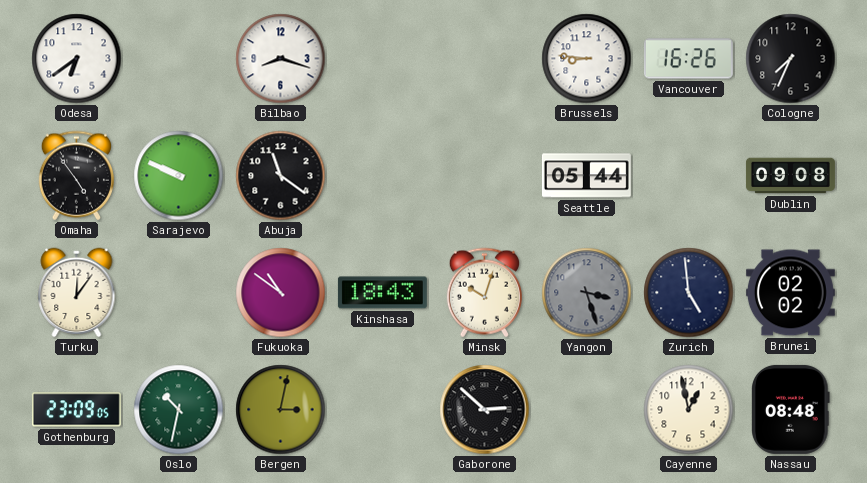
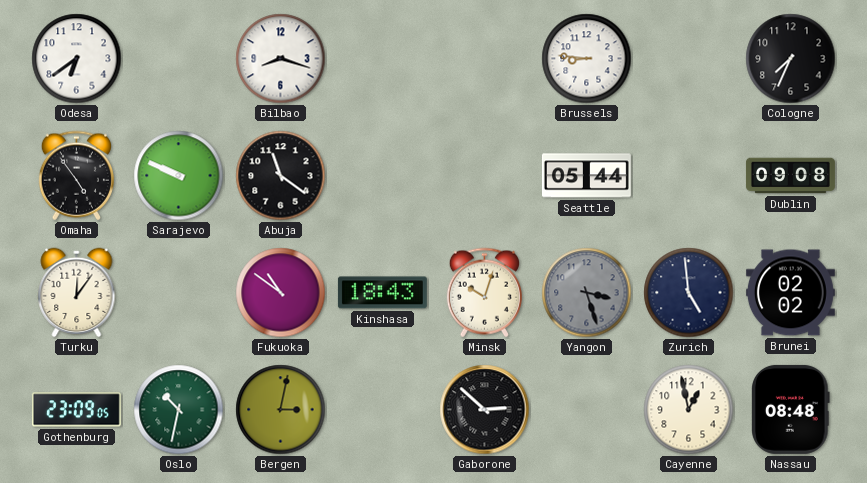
Vancouver: 16:26 -> none (688, 59)
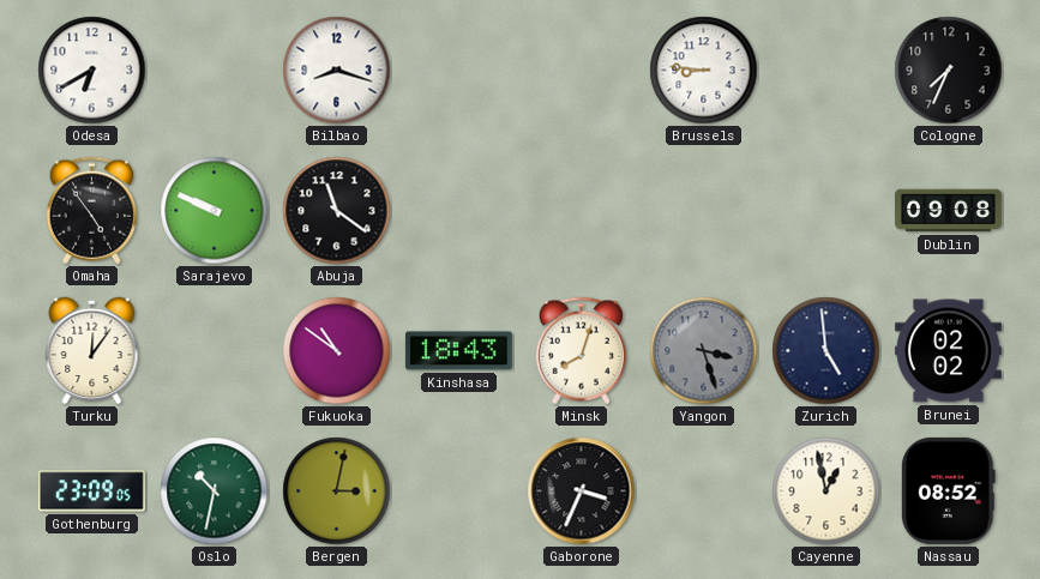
Odesa: 6:39 -> 6:40 (92, 71)
Seattle: 05:44 -> none (586, 176)
Minsk: 10:03 -> 8:03 (581, 351)
Gaborone: 2:52 -> 3:34 (582, 491)
Nassau: 08:48 -> 08:52 (949, 490)
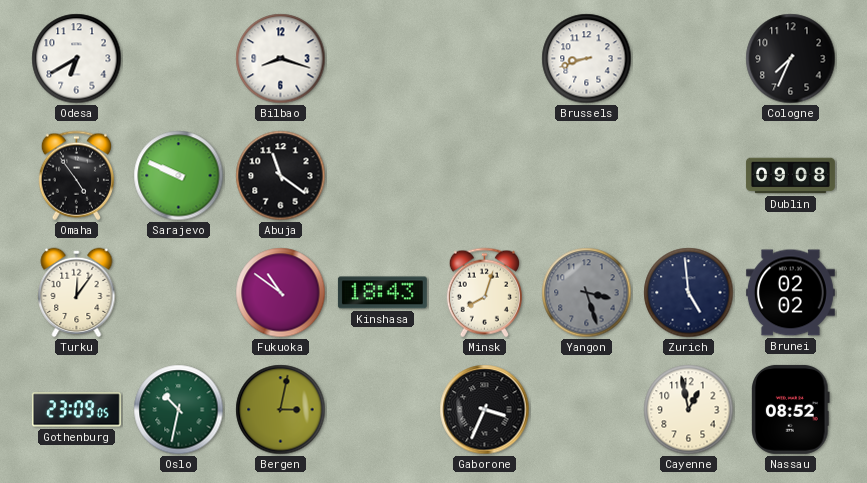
Brussels: 8:46 -> 8:42 (587, 59)
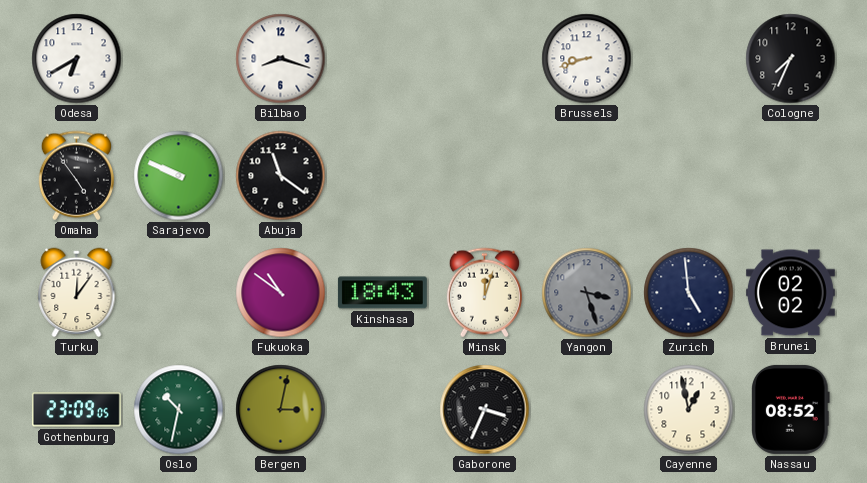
Dublin: 09:08 -> none (790, 176)
Minsk: 8:03 -> 12:03 (484, 293)
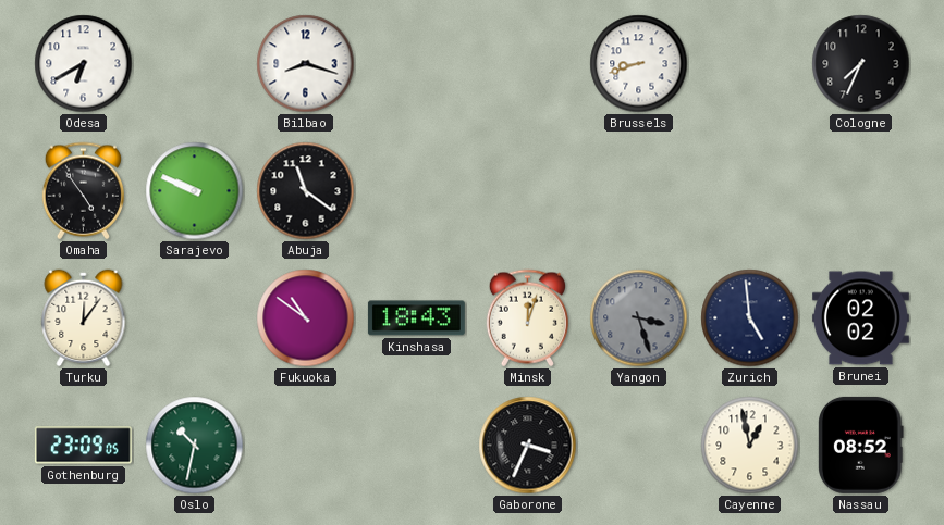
Bergen: 3:02 -> none (281, 410)
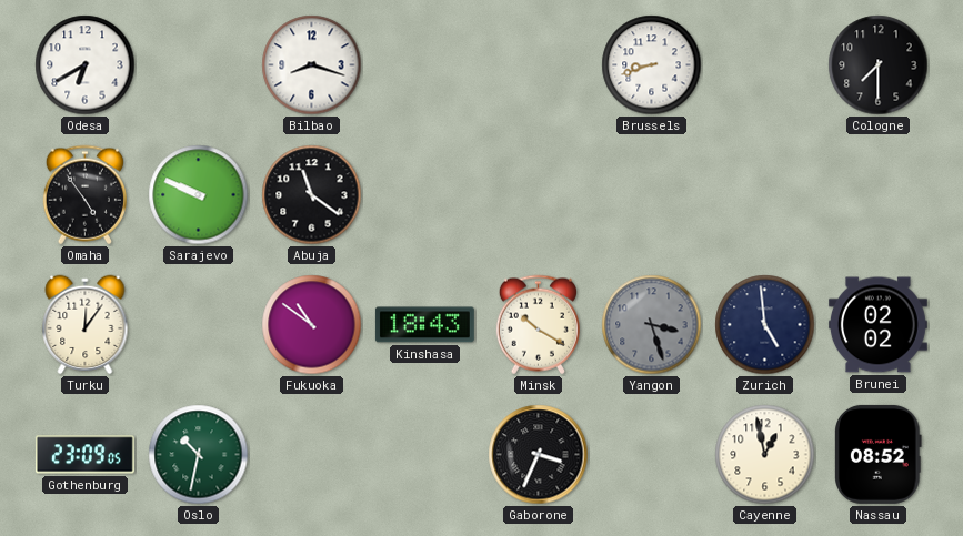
Cologne: 7:34 -> 7:30 (879, 65)
Minsk: 12:03 -> 10:20 (538, 325)
